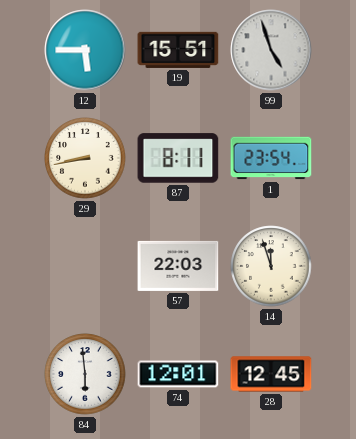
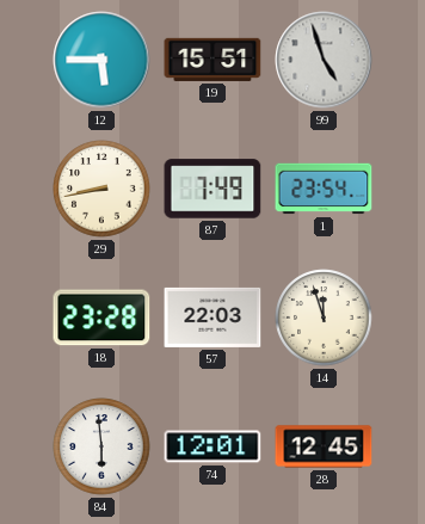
87: 8:11 -> 7:49 (213, 189)
18: none -> 23:28 (101, 318)
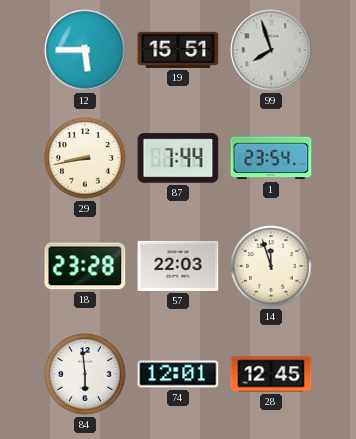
99: 4:57 -> 7:57 (271, 50)
87: 7:49 -> 7:44 (178, 158)
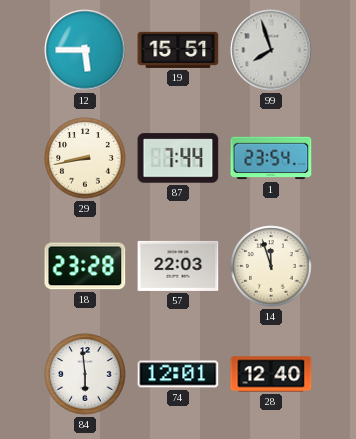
28: 12:45 -> 12:40 (271, 374)
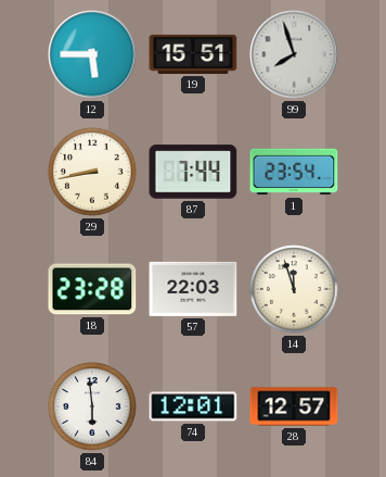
28: 12:40 -> 12:57 (294, 406)
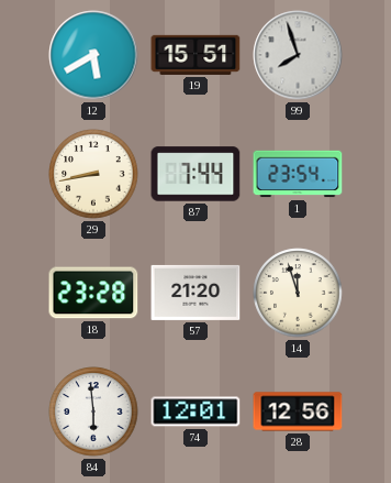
12: 5:45 -> 5:40 (93, 55)
57: 22:03 -> 21:20 (195, 293)
28: 12:57 -> 12:56 (298, 411)
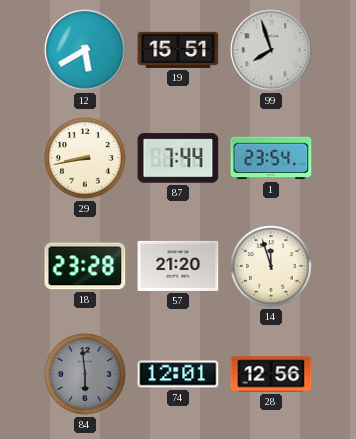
84 dial: white -> grey (85, 374)
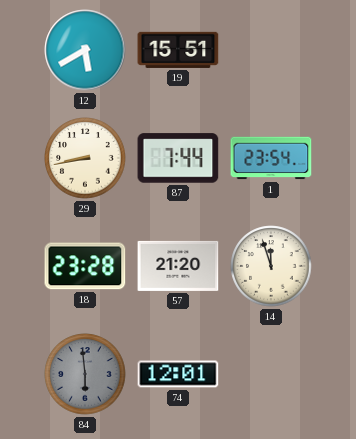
99: 7:57 -> none (271, 50)
28: 12:56 -> none (271, 374)
